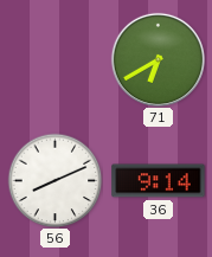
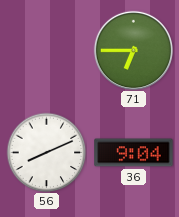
71: 6:40 -> 6:45 (133, 50)
36: 9:14 -> 9:04 (134, 153)
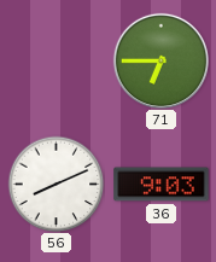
36: 9:04 -> 9:03 (162, 185)
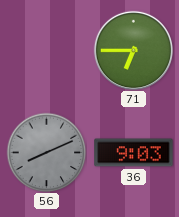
56 dial: white -> grey (46, 152)
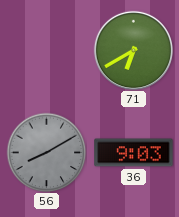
71: 6:45 -> 6:40 (133, 50)
56: 8:11 -> 8:10 (46, 152)
